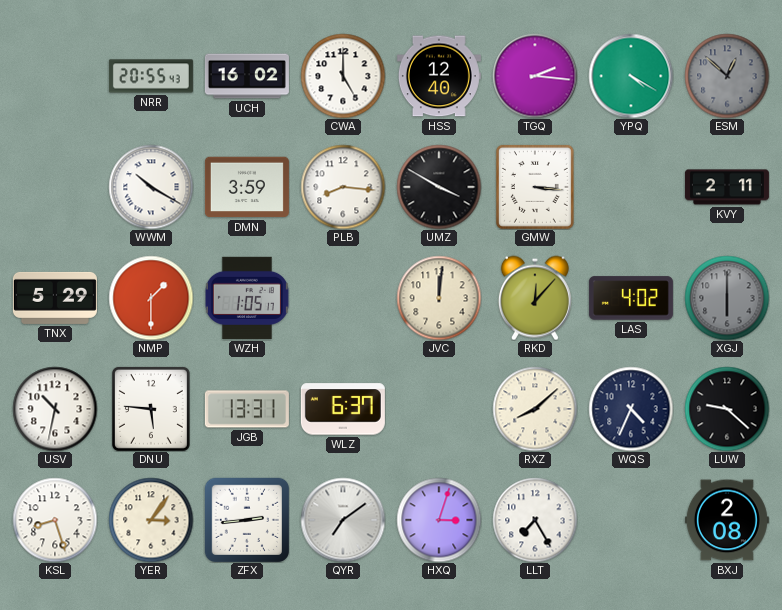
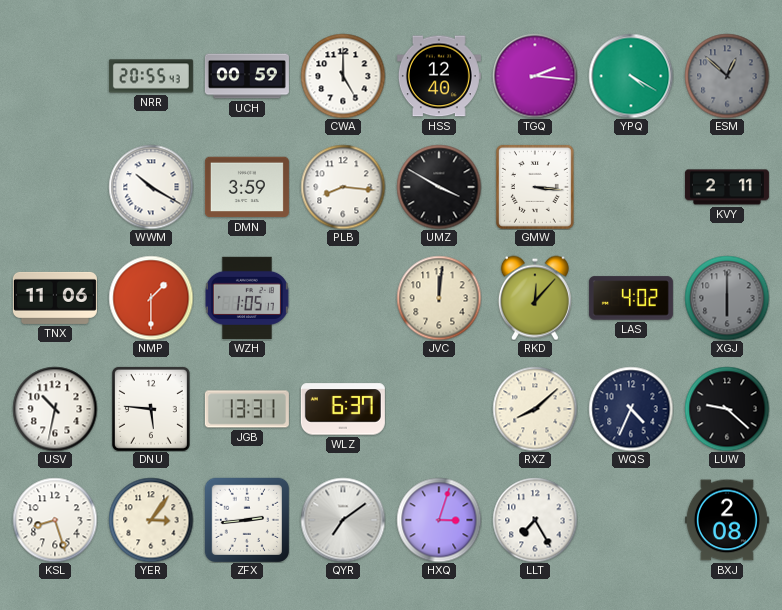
UCH: 16:02 -> 00:59 (247, 76)
TNX: 5:29 -> 11:06 (55, 298)
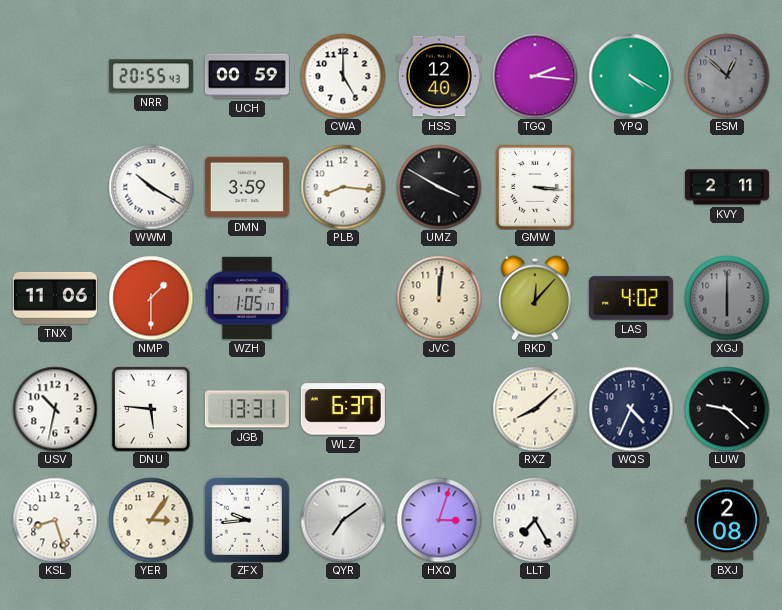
ZFX: 2:44 -> 9:44 (246, 519)
